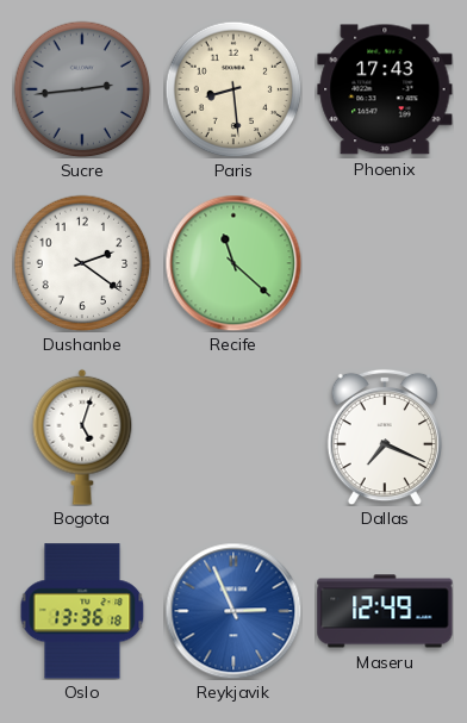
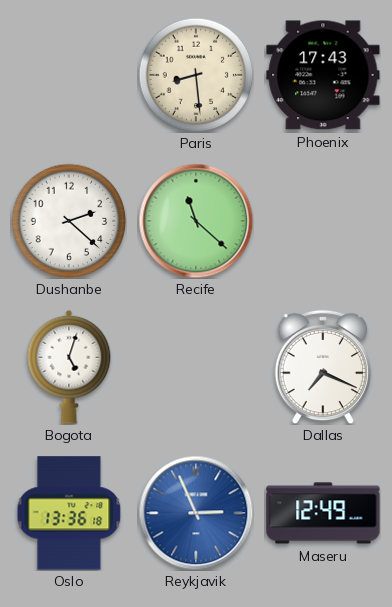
Sucre: 2:44 -> none (82, 89)
Dushanbe: 2:21 -> 2:22 (69, 221)
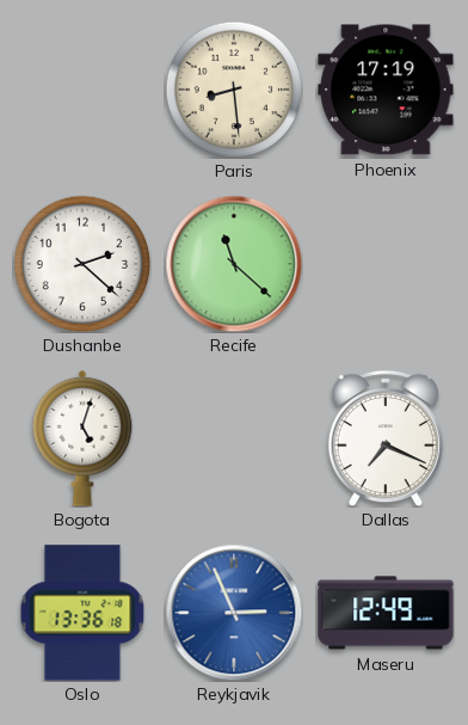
Phoenix: 17:43 -> 17:19 (386, 90)
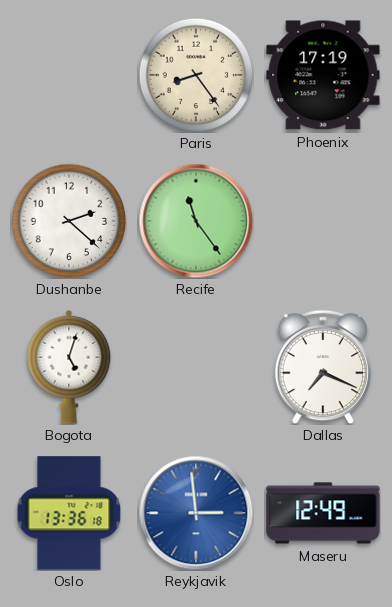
Paris: 8:29 -> 8:24 (196, 75)
Recife: 11:22 -> 11:24 (196, 221)
Reykjavik: 2:56 -> 2:59 (196, 513)
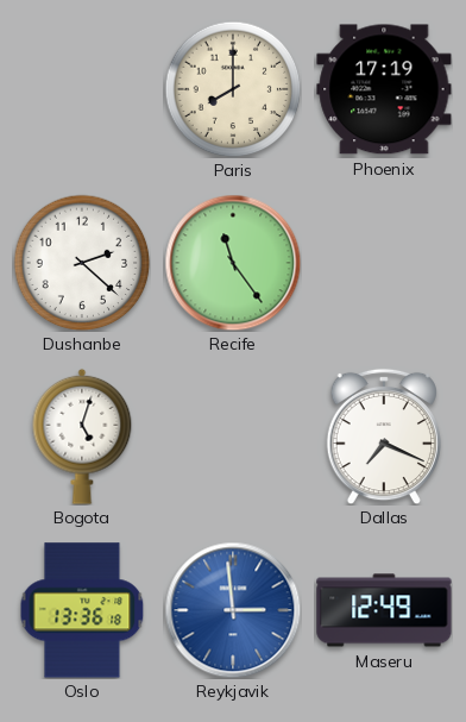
Paris: 8:24 -> 8:00 (233, 89)
